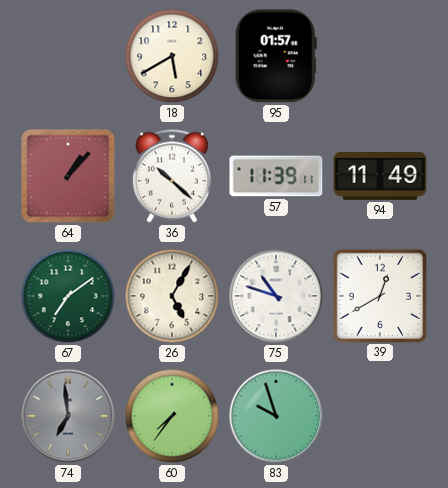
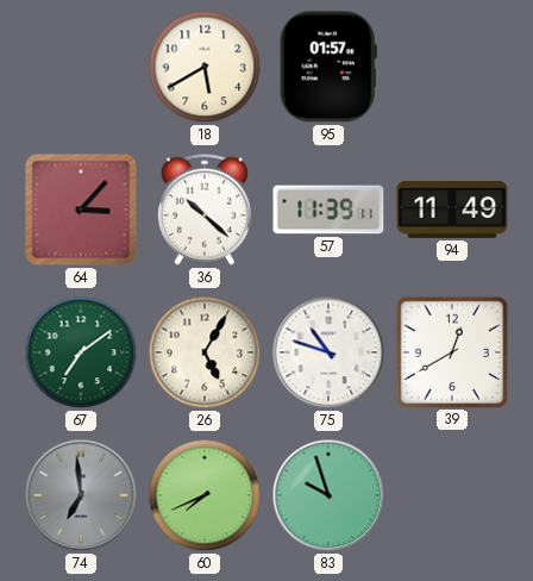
64: 1:07 -> 3:07 (81, 210)
60: 7:36 -> 7:41 (205, 495)
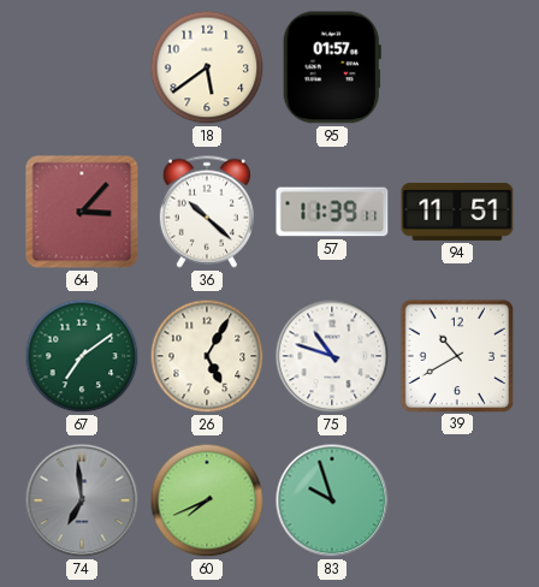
18: 5:40 -> 5:39 (207, 67)
94: 11:49 -> 11:51 (457, 212)
39: 12:40 -> 10:40 (456, 355)
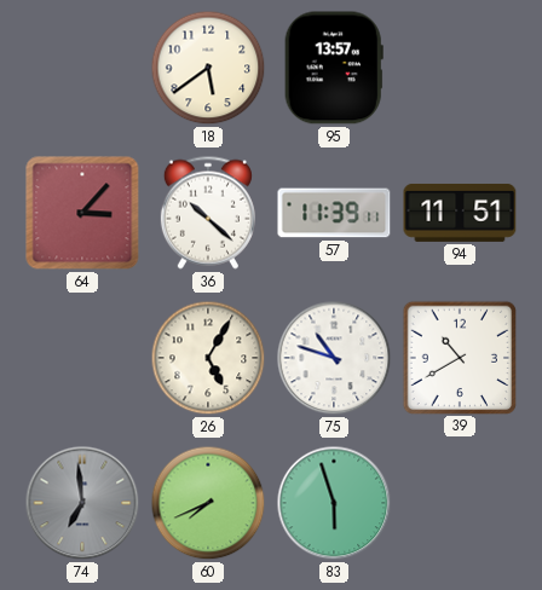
95: 01:57 -> 13:57 (334, 68)
67: 7:09 -> none (82, 356)
83: 9:57 -> 5:57 (334, 503)
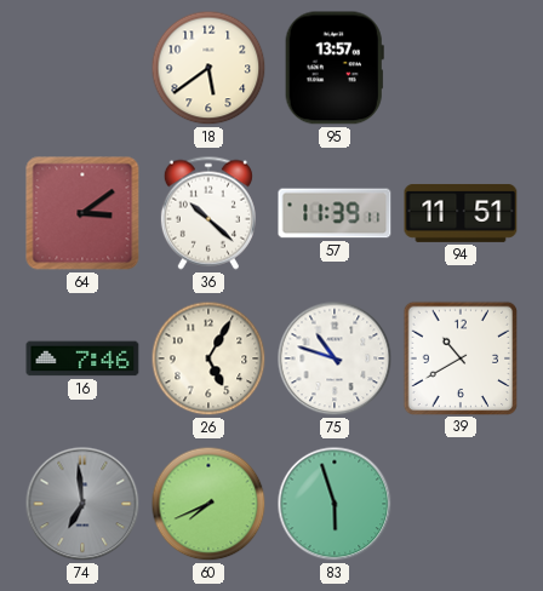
64: 3:07 -> 3:09 (82, 213)
16: none -> 7:46 (82, 358)
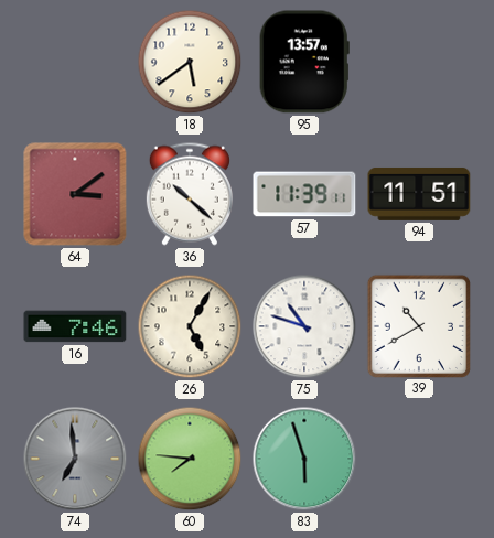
60: 7:41 -> 7:46 (190, 459)
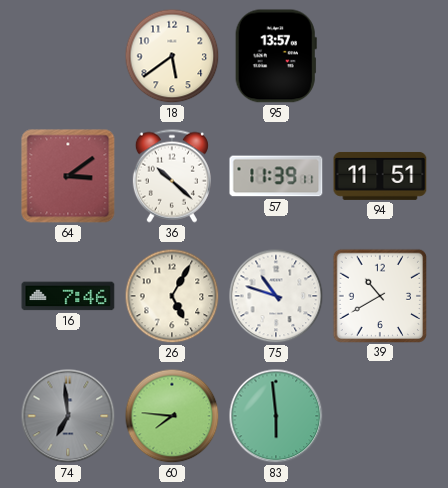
83: 5:57 -> 5:59 (276, 416)
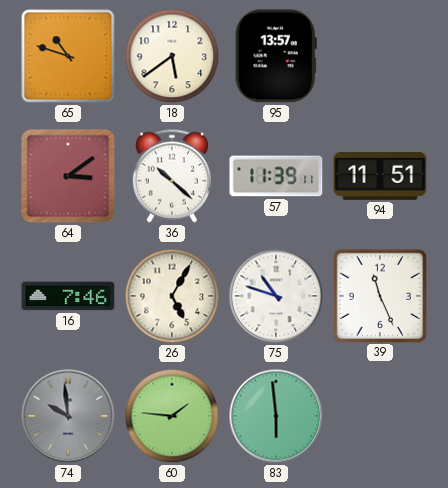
65: none -> 10:48 (68, 56)
39: 10:40 -> 11:26 (379, 295)
74: 6:59 -> 9:59 (68, 416)
60: 7:46 -> 1:46 (172, 416)
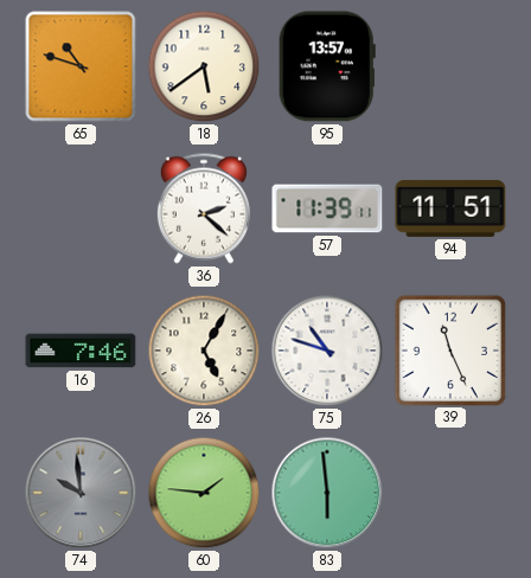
64: 3:09 -> none (68, 176)
36: 10:22 -> 2:22 (204, 208)
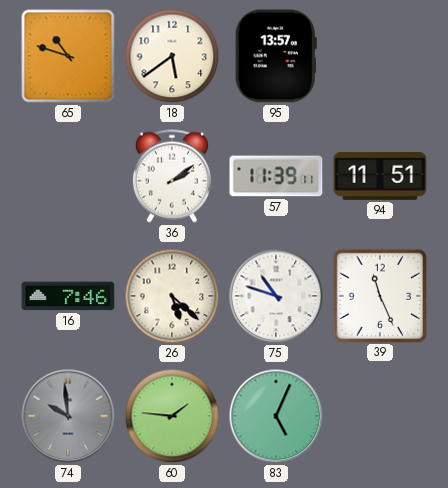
36: 2:22 -> 2:09 (172, 176)
26: 5:05 -> 5:22 (172, 296)
83: 5:59 -> 5:04 (276, 416)
